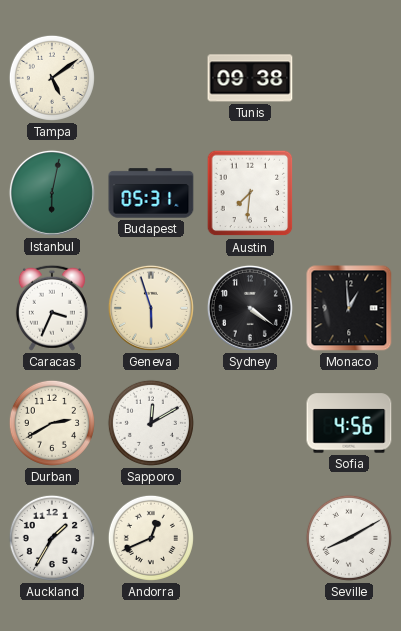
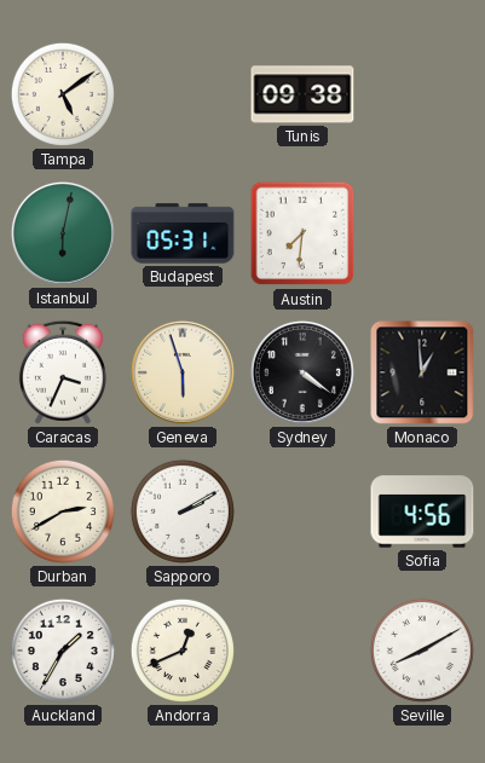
Sapporo: 12:10 -> 2:10 (183, 511)
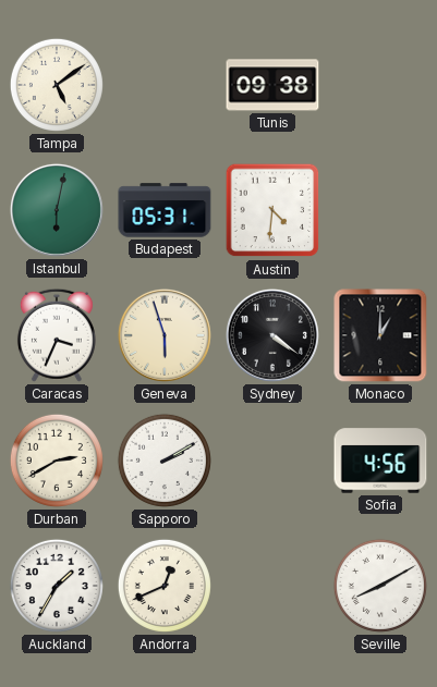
Austin: 7:31 -> 4:31 (272, 210)
Monaco: 12:59 -> 1:00 (380, 335)
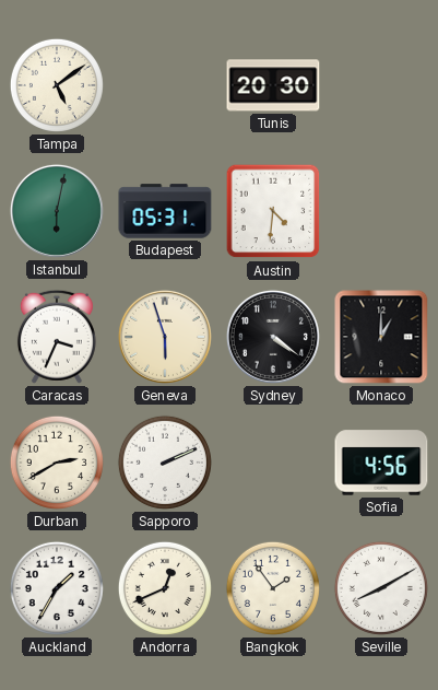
Tunis: 09:38 -> 20:30 (273, 85)
Sapporo: 2:10 -> 2:11 (165, 463)
Bangkok: none -> 1:54 (273, 588)
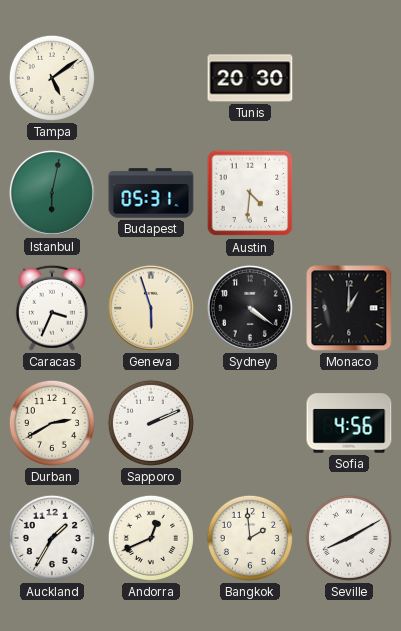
Bangkok: 1:54 -> 1:59 (250, 538)
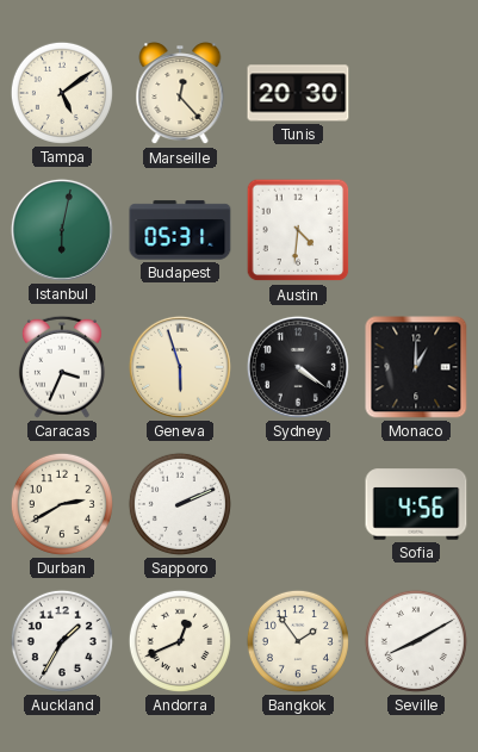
Marseille: none -> 12:23 (180, 94)
Bangkok: 1:59 -> 1:54 (298, 641)
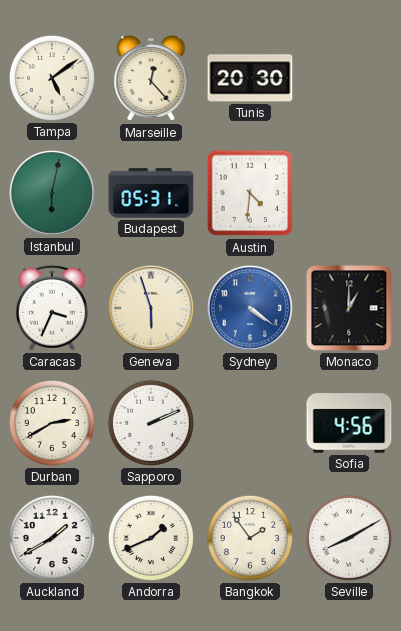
Sydney dial: black -> blue (250, 308)
Auckland: 1:35 -> 1:40 (52, 538)
Andorra: 12:41 -> 1:41 (151, 538)
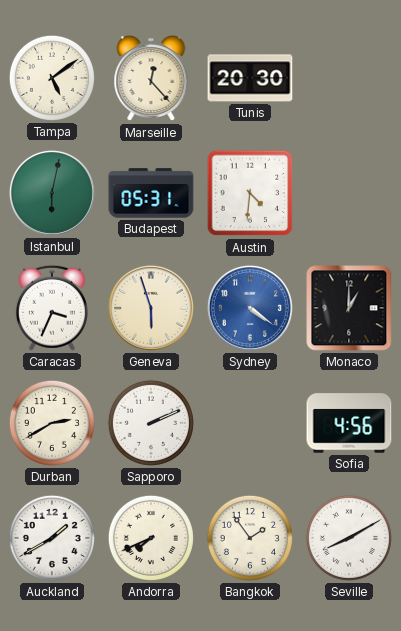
Andorra: 1:41 -> 7:41 (151, 538)
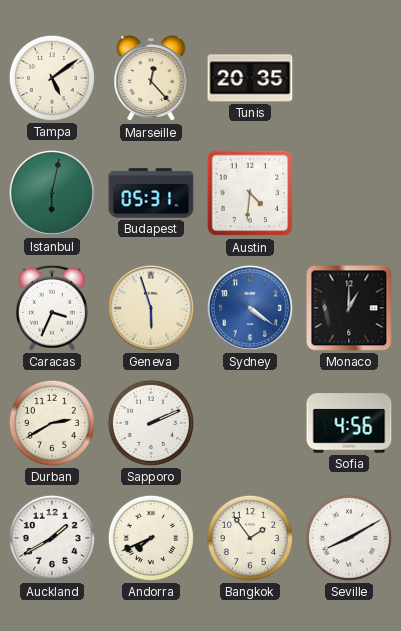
Tunis: 20:30 -> 20:35 (250, 78)
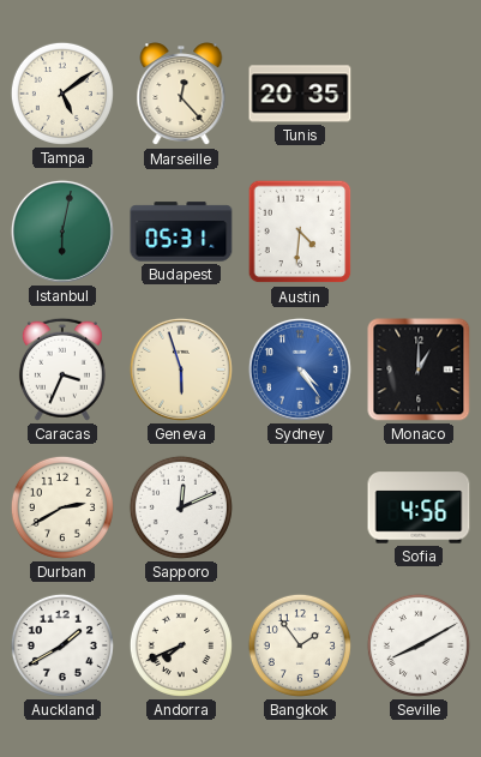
Sydney: 4:21 -> 4:24 (300, 370)
Sapporo: 2:11 -> 12:11 (181, 507)
